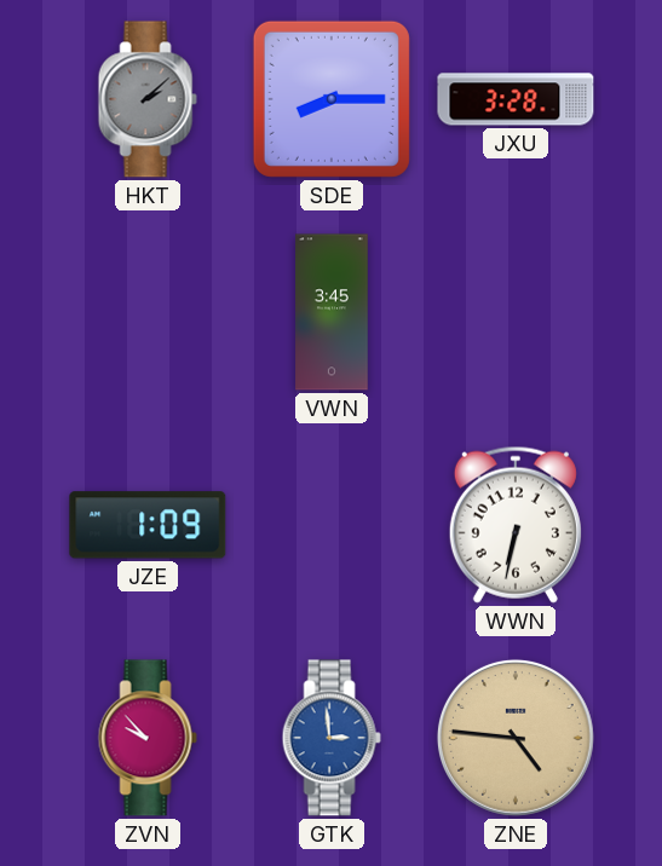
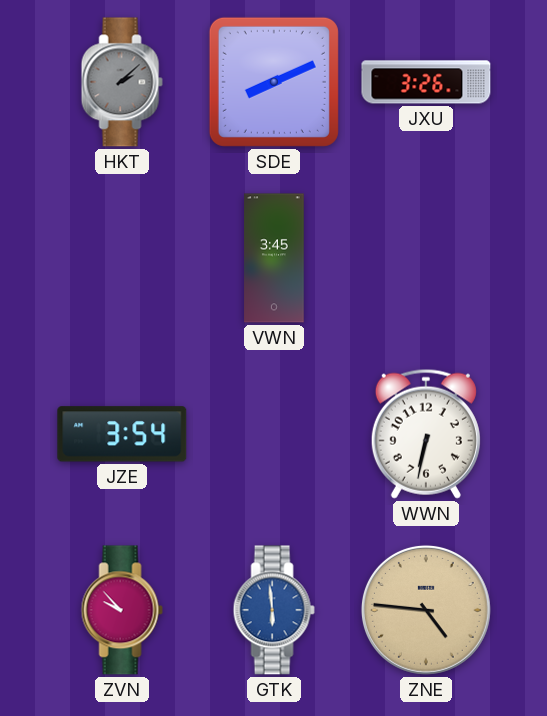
SDE: 8:15 -> 8:11 (274, 82)
JXU: 3:28 -> 3:26 (426, 82)
JZE: 1:09 -> 3:54 (122, 434)
GTK: 2:59 -> 5:59 (274, 610)
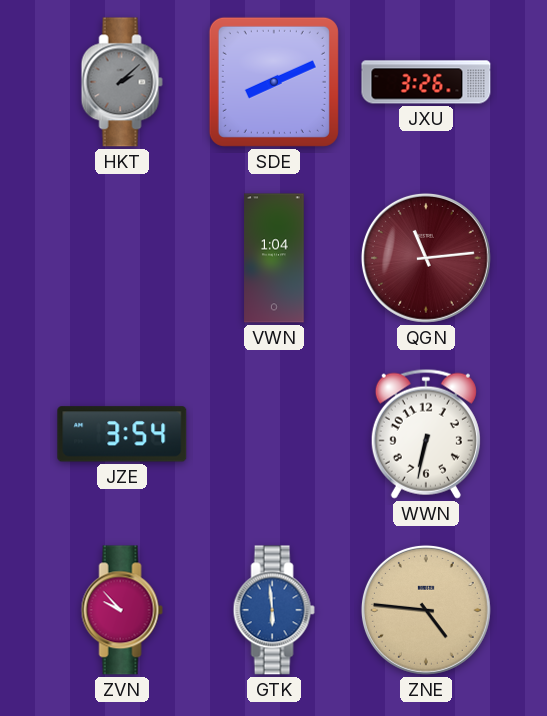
VWN: 3:45 -> 1:04 (274, 258)
QGN: none -> 11:14 (426, 258)
